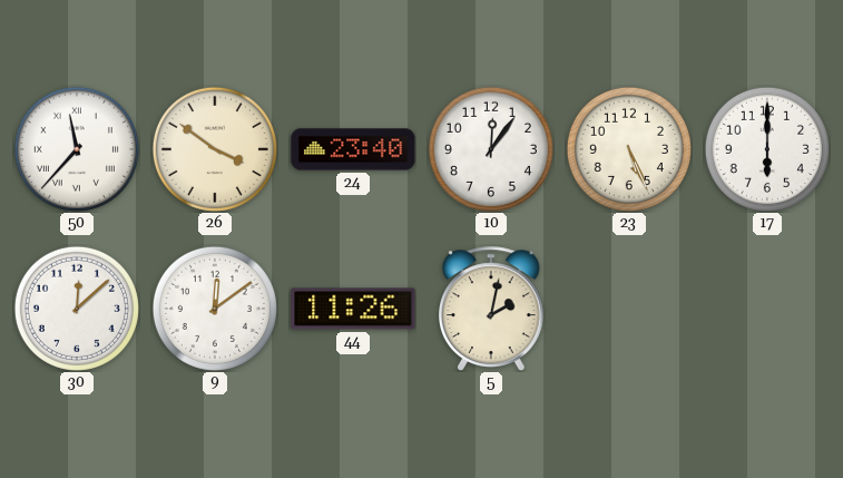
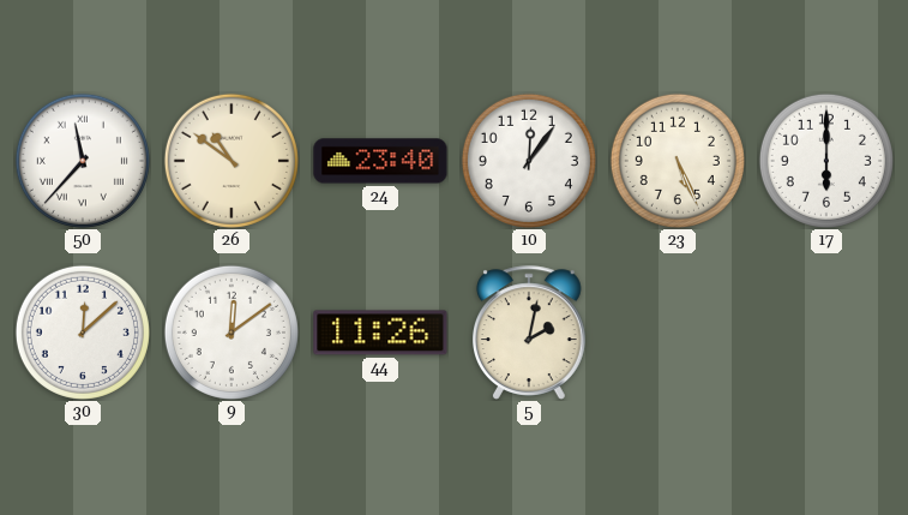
26: 3:51 -> 10:51 (231, 161)
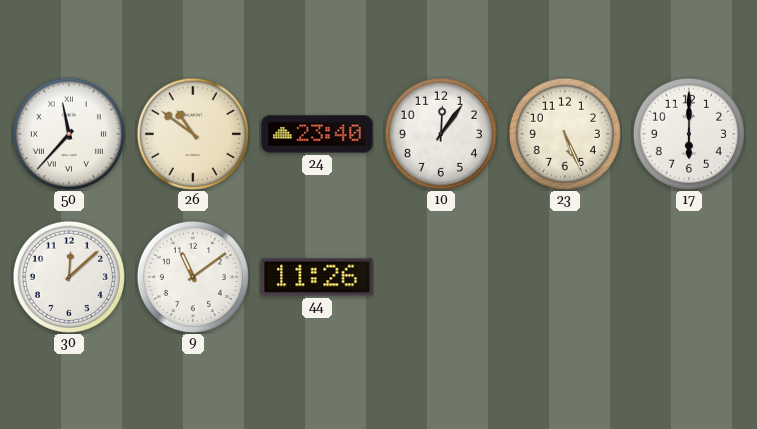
9: 12:09 -> 11:09 (193, 277)
5: 2:02 -> none (530, 333)
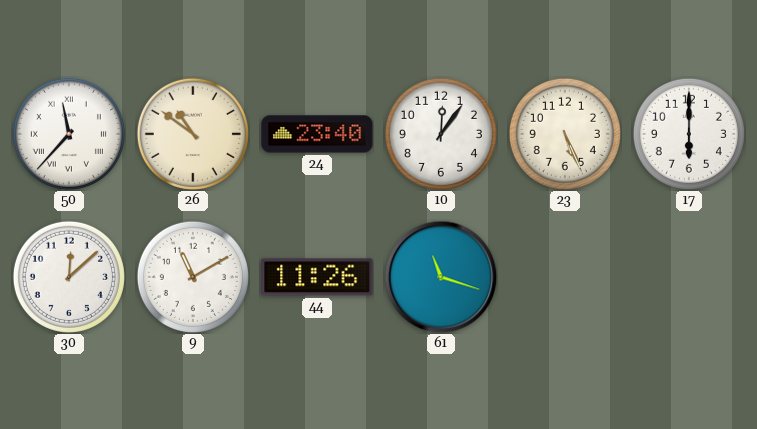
9: 11:09 -> 11:10 (193, 277)
61: none -> 11:18 (441, 277)
